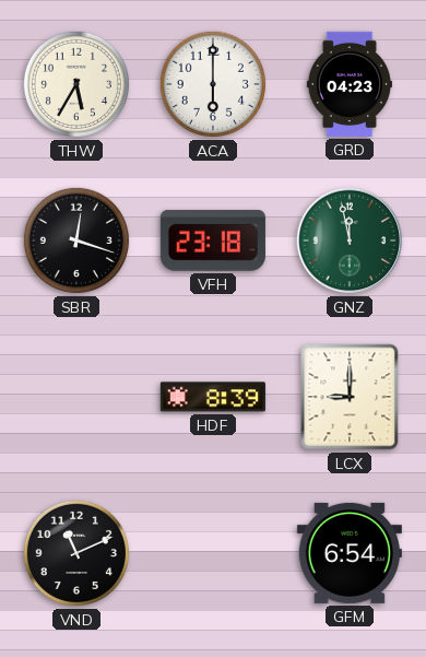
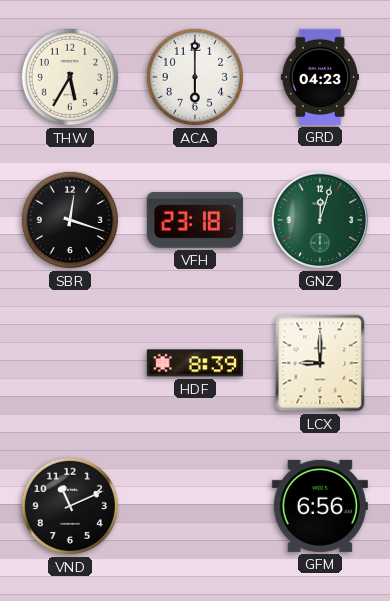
GNZ: 11:58 -> 12:03 (320, 220)
GFM: 6:54 -> 6:56 (320, 506)
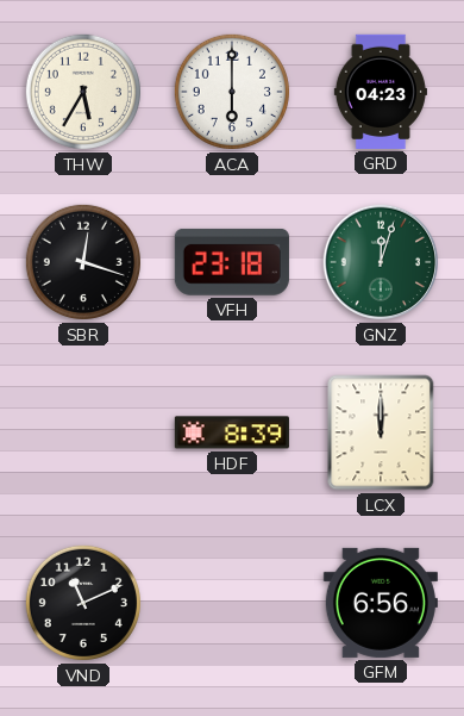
LCX: 9:00 -> 12:00 (381, 432)
